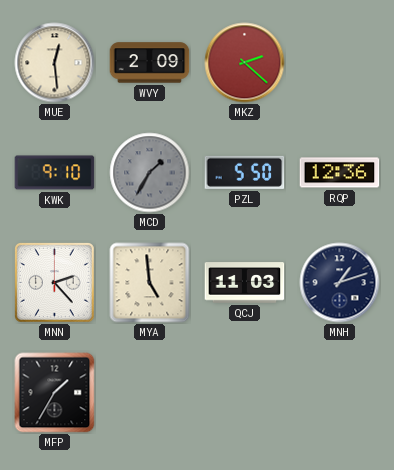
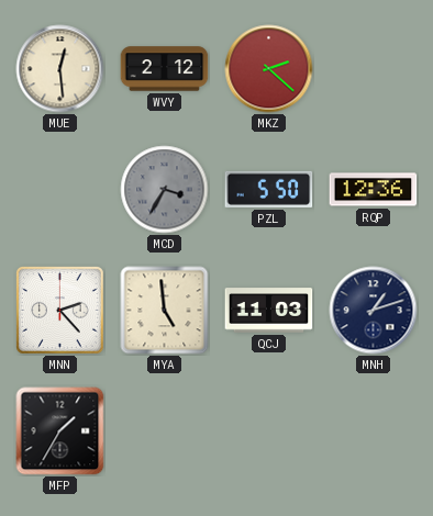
WVY: 2:09 -> 2:12 (165, 69)
KWK: 9:10 -> none (55, 173)
MCD: 1:35 -> 3:35 (165, 190)
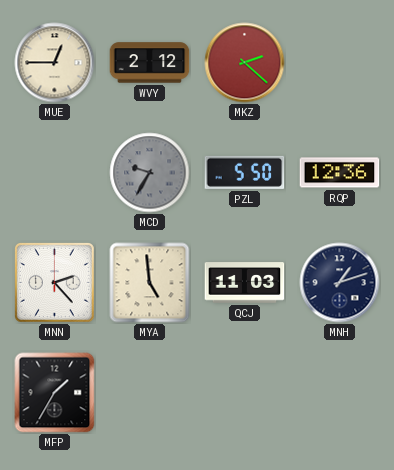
MUE: 12:29 -> 12:45 (55, 63)
MCD: 3:35 -> 9:35 (150, 173)
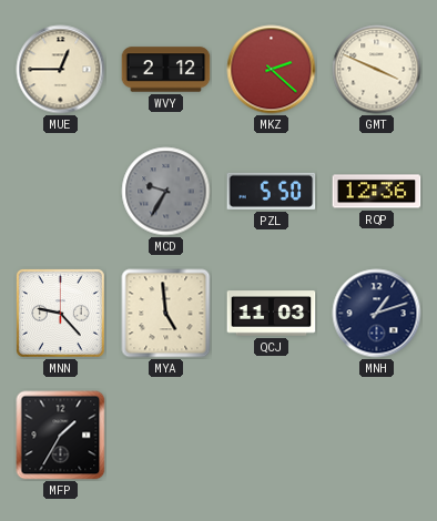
GMT: none -> 3:49 (377, 70)
MNN: 2:23 -> 9:23 (61, 314)
